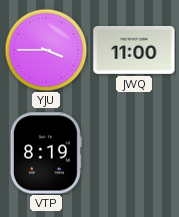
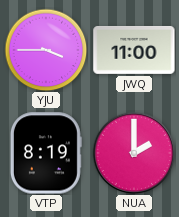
NUA: none -> 2:00 (134, 153)
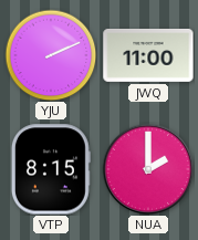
YJU: 3:45 -> 2:11 (51, 55)
VTP: 8:19 -> 8:15 (51, 169)
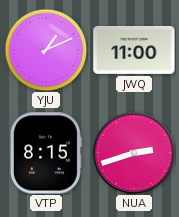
YJU: 2:11 -> 1:11 (46, 50)
NUA: 2:00 -> 2:42 (134, 153)
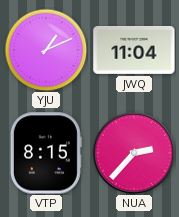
JWQ: 11:00 -> 11:04 (134, 50)
NUA: 2:42 -> 2:37 (134, 153)
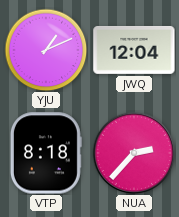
JWQ: 11:04 -> 12:04 (134, 50)
VTP: 8:15 -> 8:18 (46, 153)
